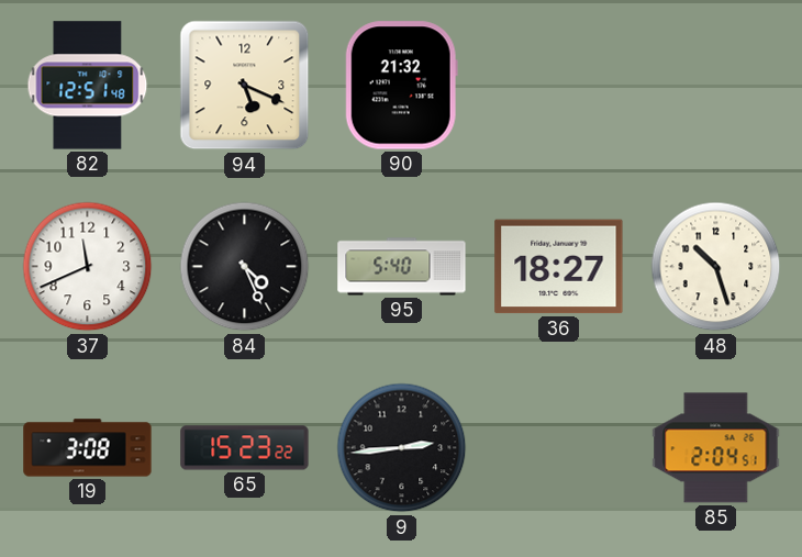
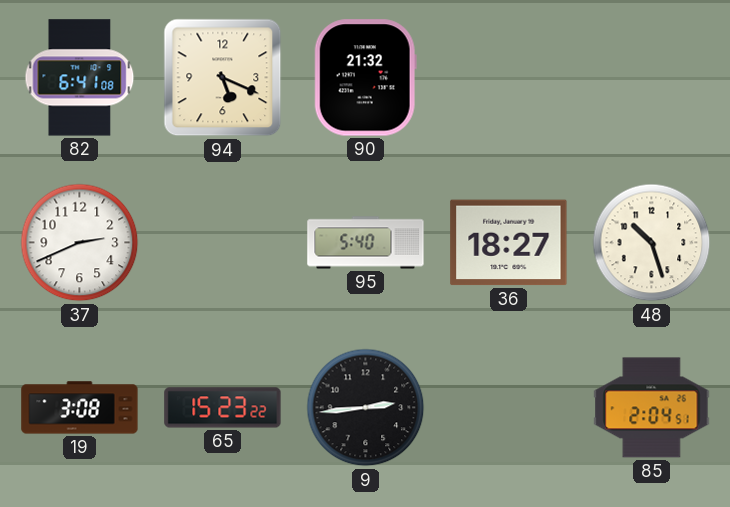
82: 12:51 -> 6:41 (80, 78)
37: 11:41 -> 2:41 (80, 243)
84: 4:26 -> none (245, 267)
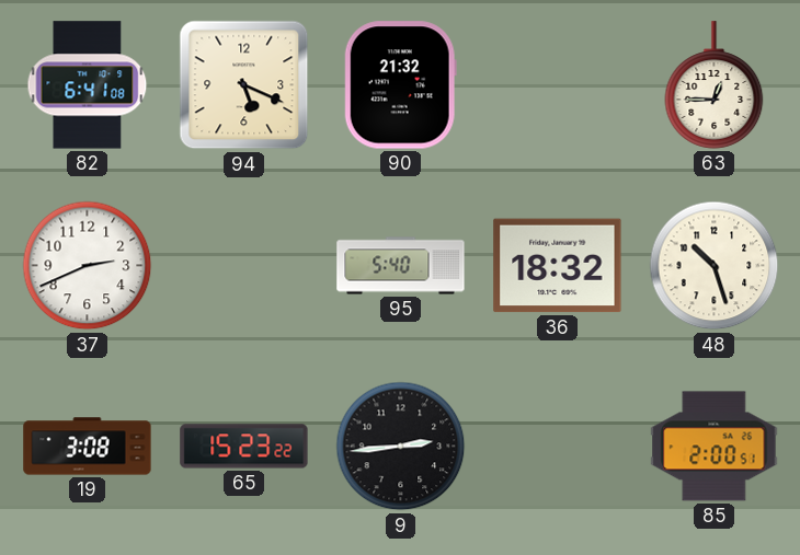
63: none -> 12:45 (715, 85)
36: 18:27 -> 18:32 (558, 266)
85: 2:04 -> 2:00 (715, 447)
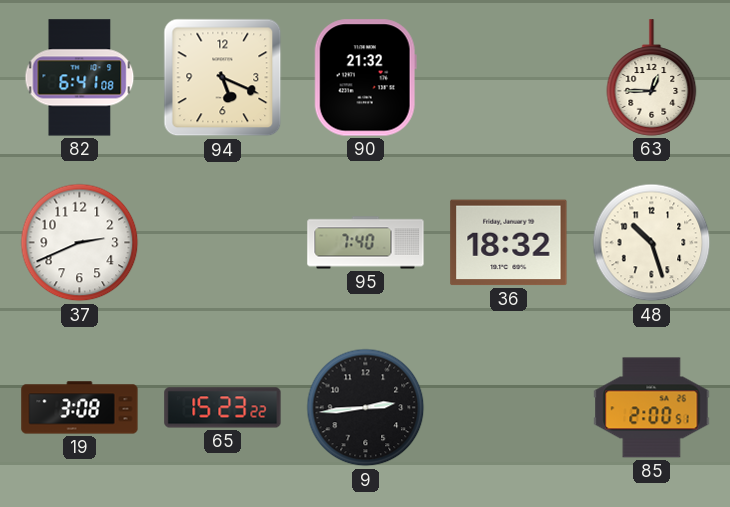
95: 5:40 -> 7:40 (366, 243)
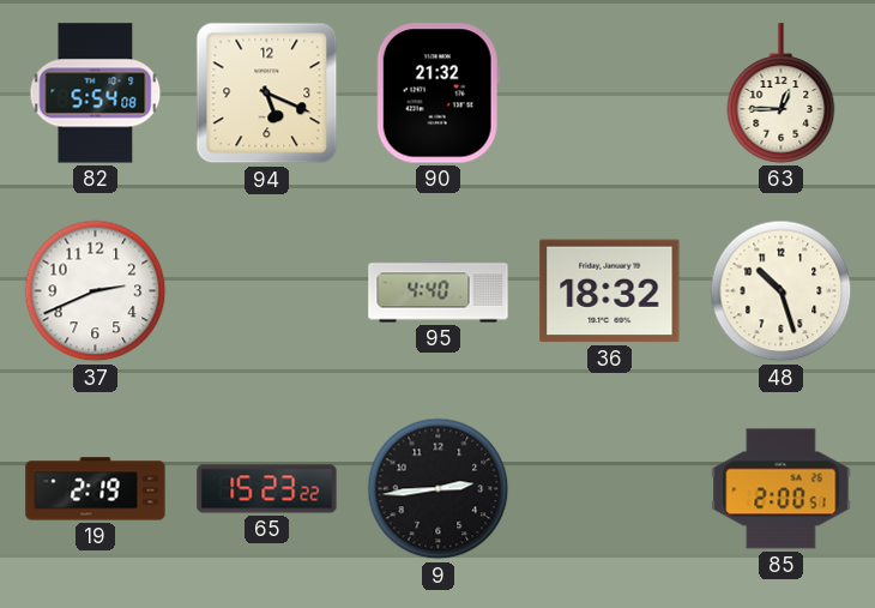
82: 6:41 -> 5:54 (96, 94)
95: 7:40 -> 4:40 (439, 291)
19: 3:08 -> 2:19 (96, 489)
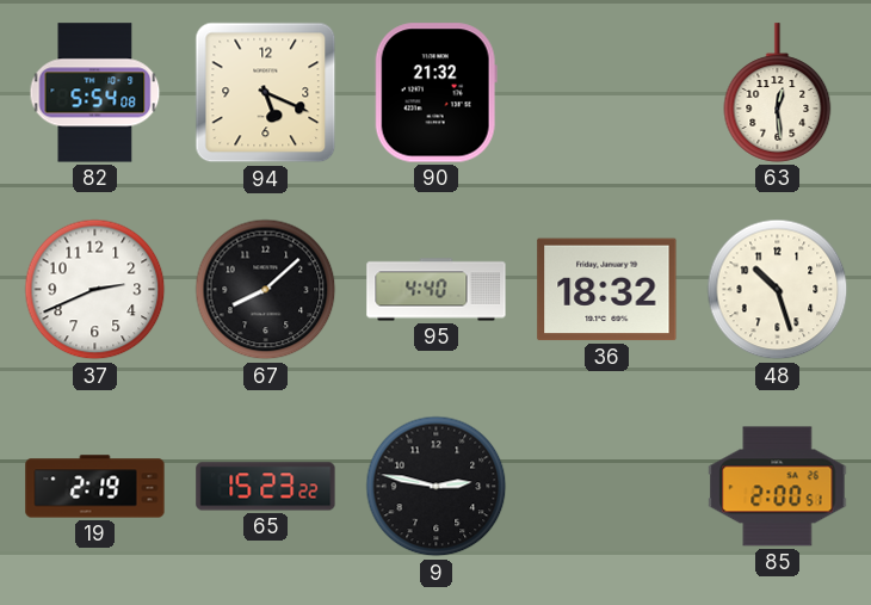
63: 12:45 -> 12:29 (778, 93)
67: none -> 8:08 (266, 290)
9: 2:44 -> 2:47 (437, 487)
